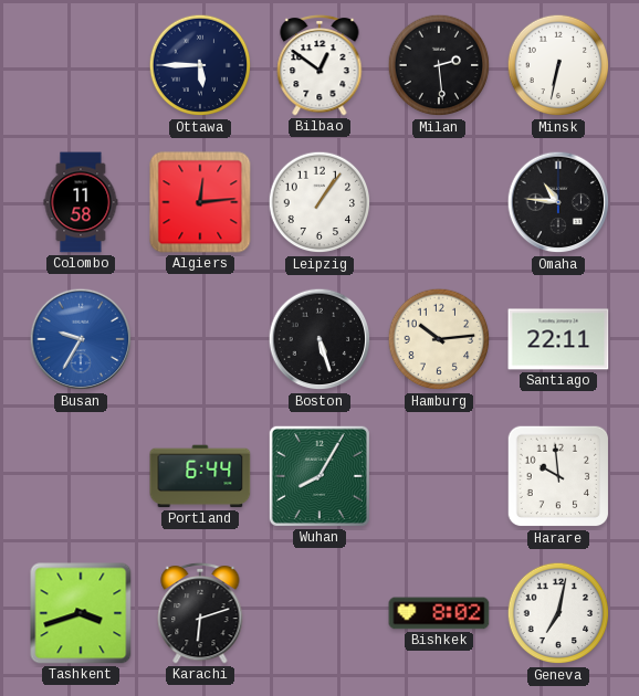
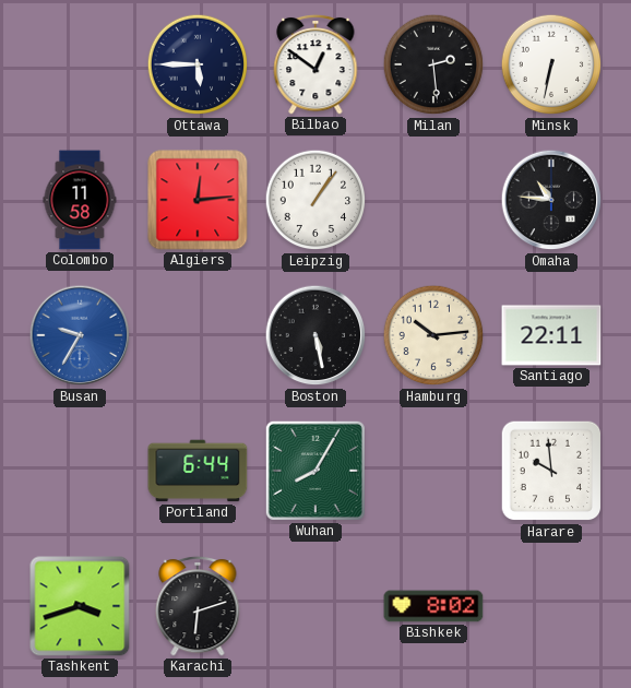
Boston: 5:27 -> 5:28 (315, 335)
Geneva: 7:02 -> none (558, 613)
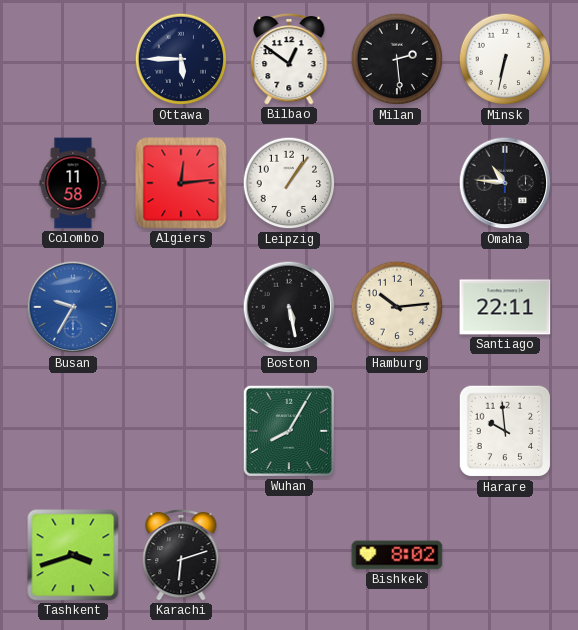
Portland: 6:44 -> none (198, 471)
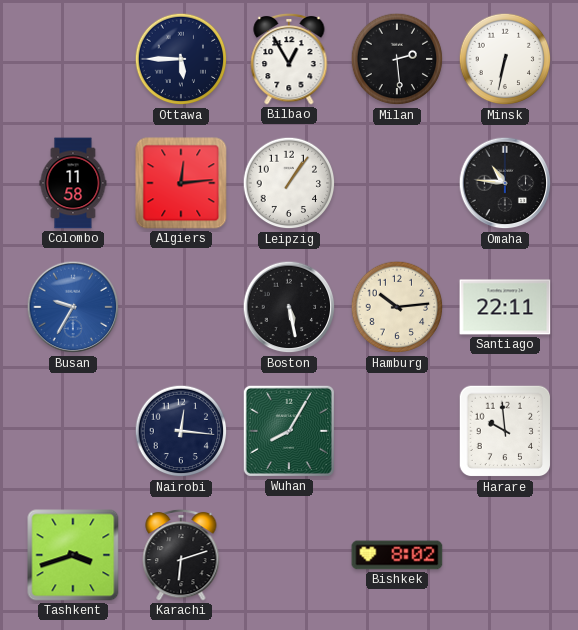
Bilbao: 12:51 -> 12:55 (289, 59)
Nairobi: none -> 12:16 (181, 431)
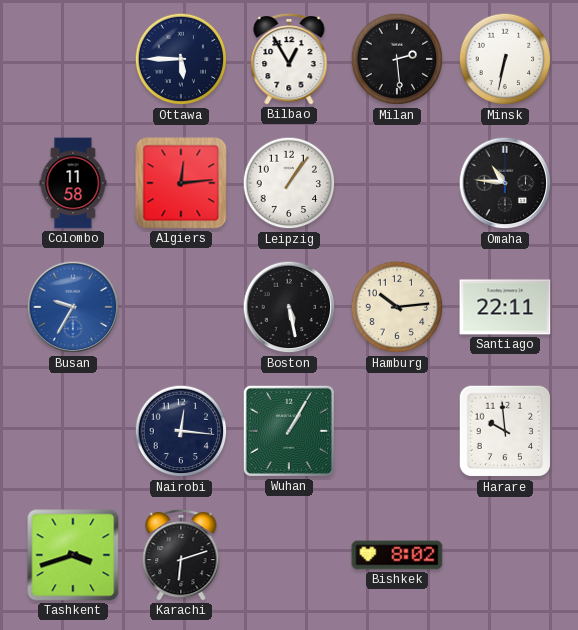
Wuhan: 8:05 -> 1:05 (289, 431)
